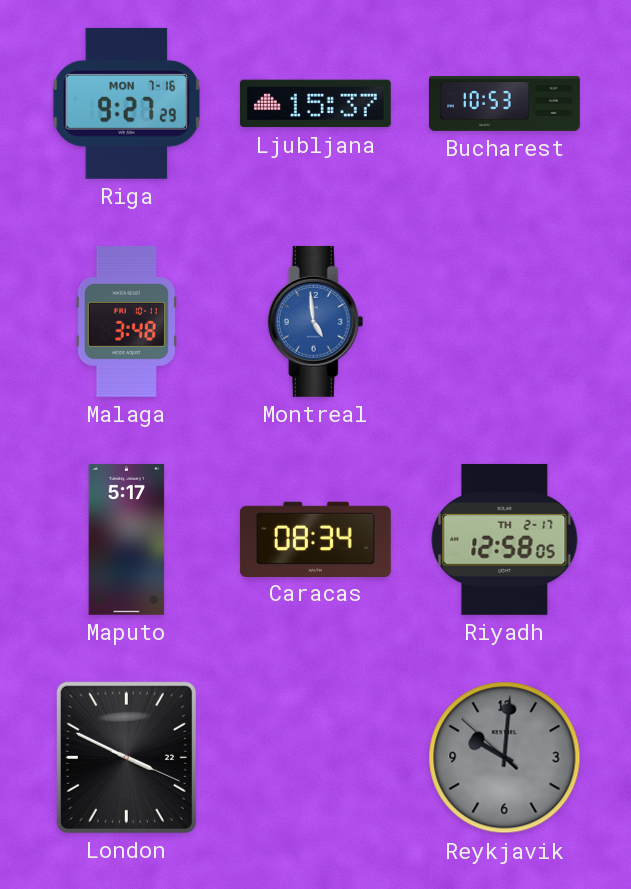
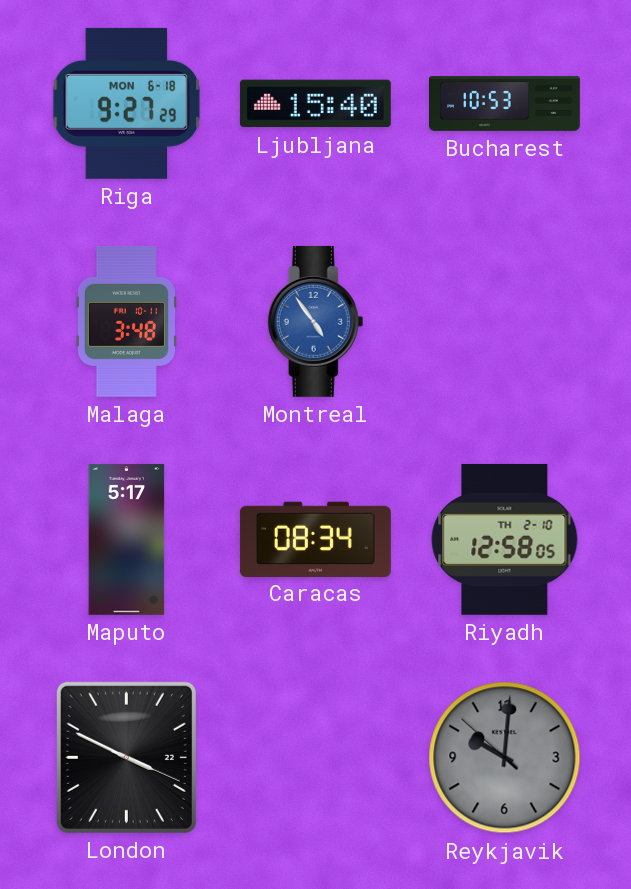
Riga date: MON 7-16 -> MON 6-18 (127, 103)
Ljubljana: 15:37 -> 15:40 (315, 104)
Montreal: 4:59 -> 4:54 (316, 321)
Riyadh date: TH 2-17 -> TH 2-10 (505, 539)
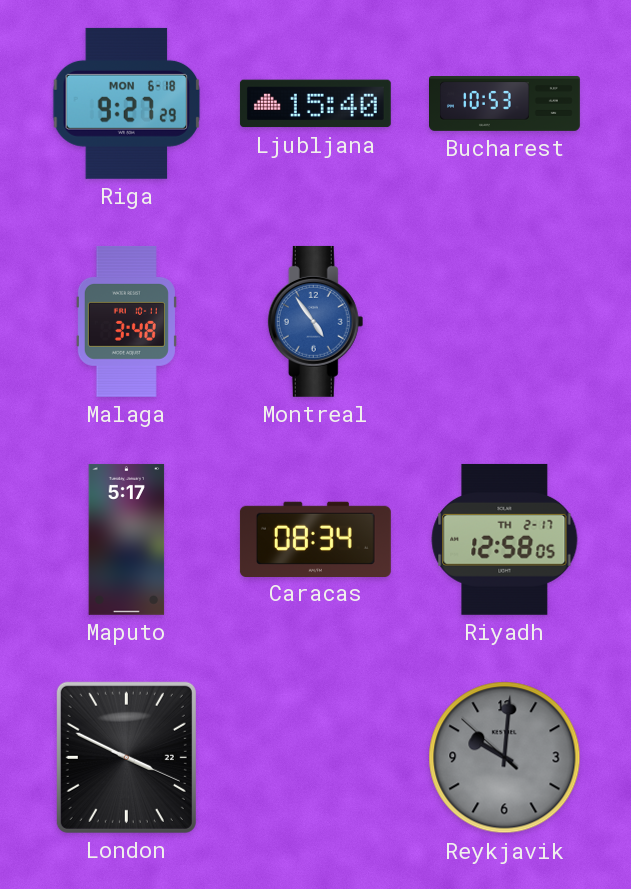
Riyadh date: TH 2-10 -> TH 2-17 (505, 539)
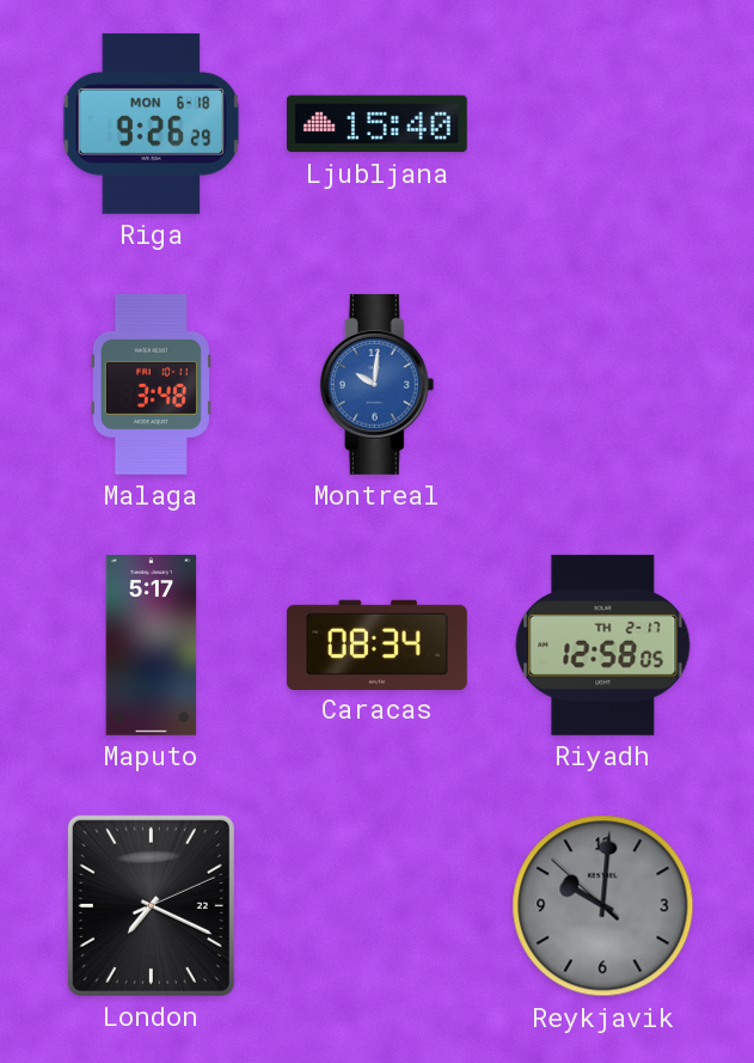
Riga: 9:27 -> 9:26 (152, 123)
Bucharest: 10:53 -> none (505, 104)
Montreal: 4:54 -> 10:01 (378, 384)
London: 3:49 -> 7:19 (151, 905)
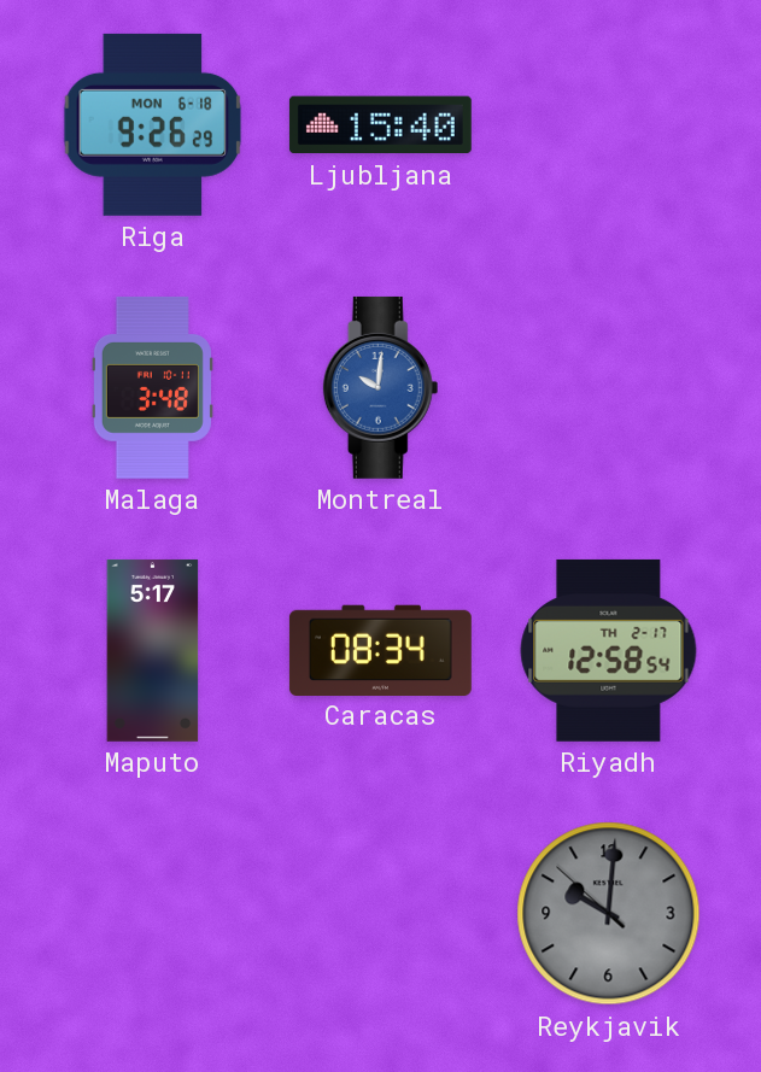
Riyadh: 12:58:05 -> 12:58:54 (609, 650)
London: 7:19 -> none (151, 905)
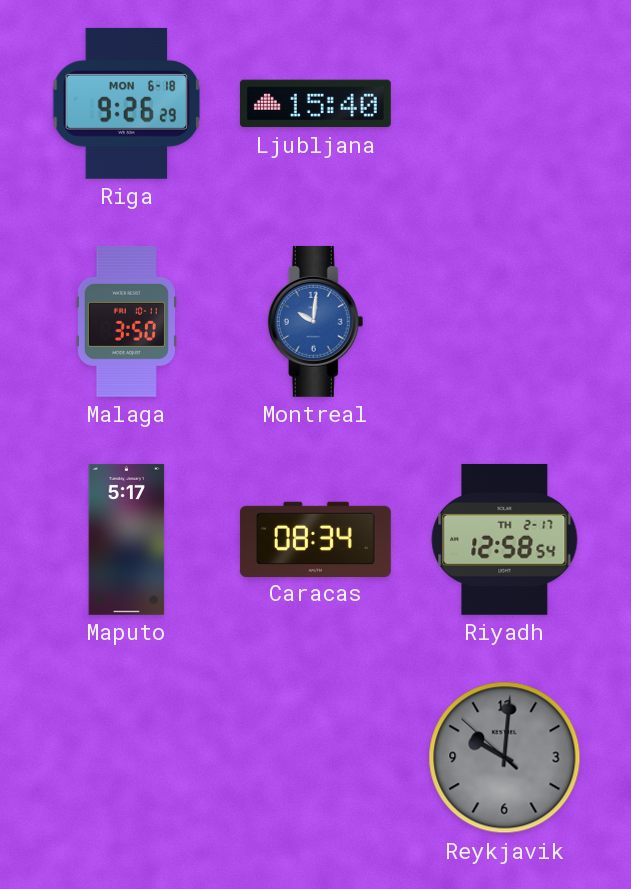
Malaga: 3:48 -> 3:50 (126, 321)
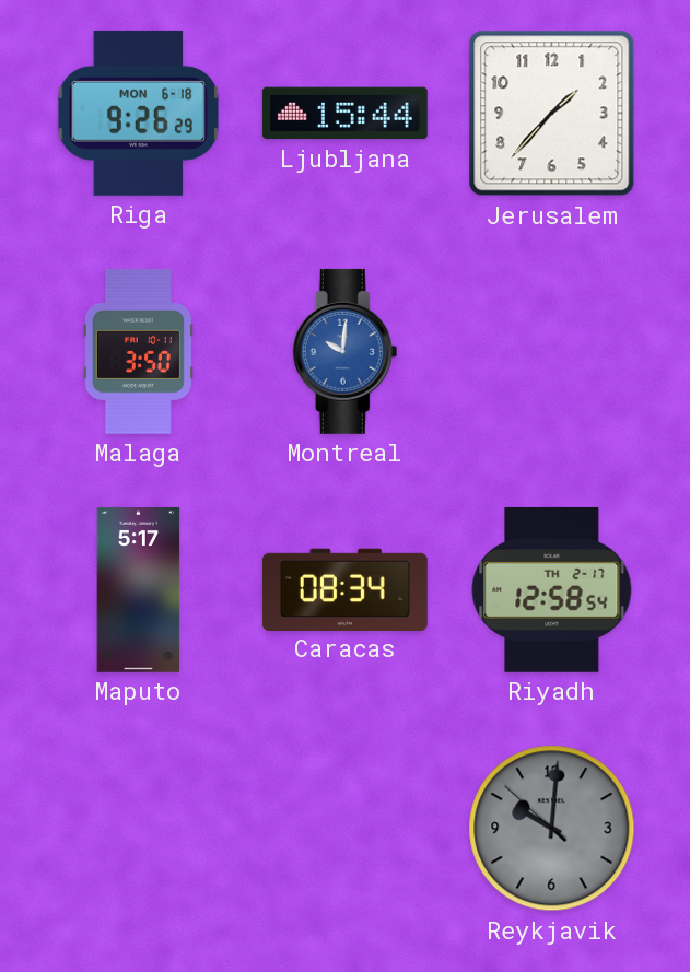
Ljubljana: 15:40 -> 15:44 (344, 114)
Jerusalem: none -> 1:37 (552, 114)
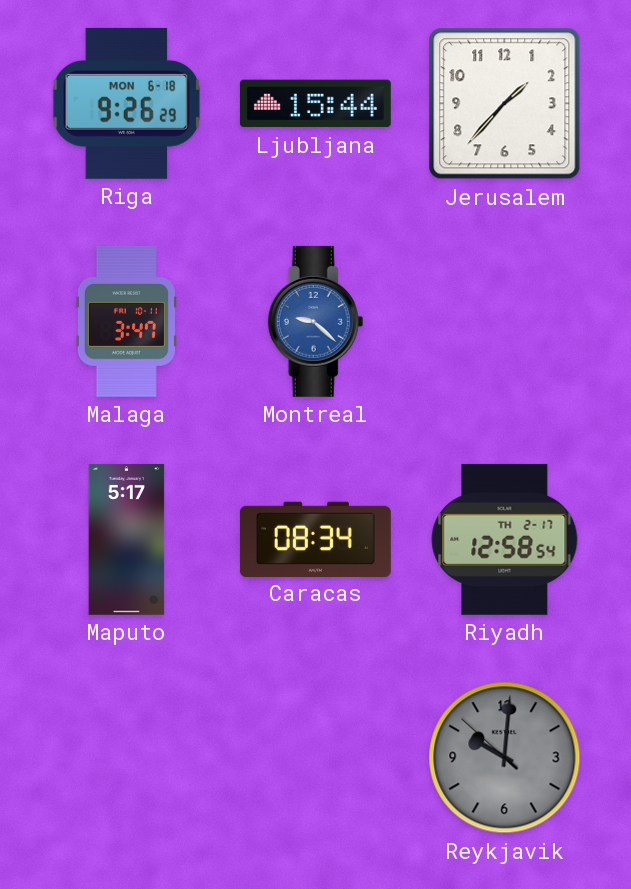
Malaga: 3:50 -> 3:47 (126, 321)
Montreal: 10:01 -> 9:22 (316, 321)
